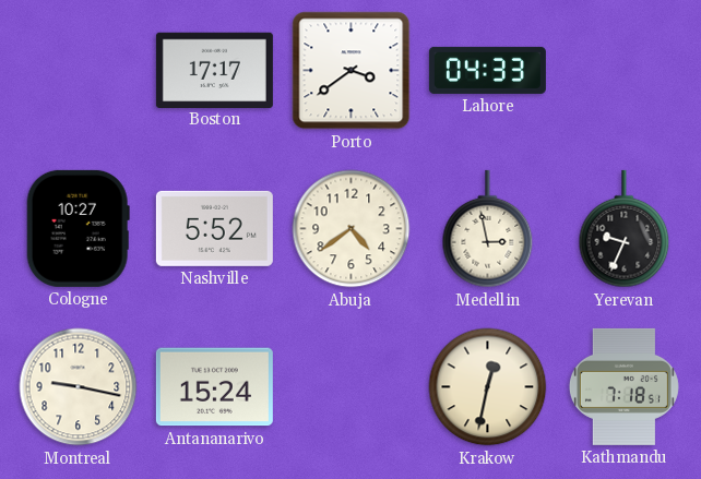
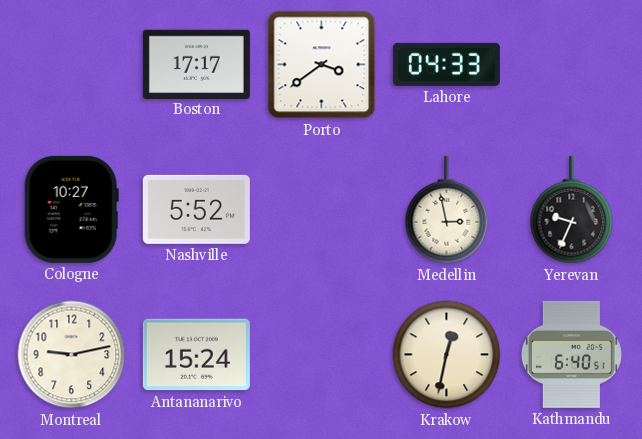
Abuja: 4:39 -> none (352, 229)
Montreal: 9:17 -> 9:13 (72, 355)
Kathmandu: 7:18 -> 6:40 (571, 354)
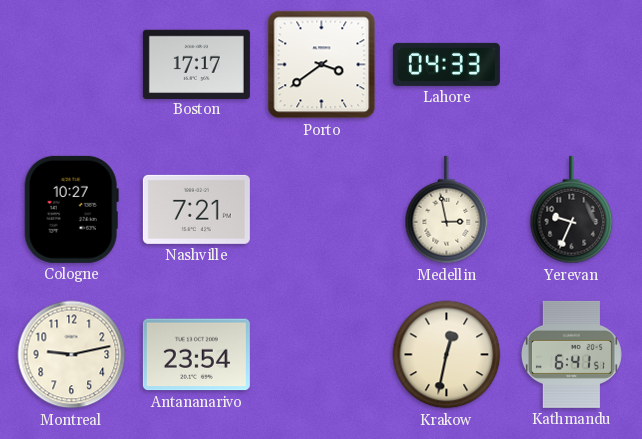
Nashville: 5:52 -> 7:21 (196, 209)
Antananarivo: 15:24 -> 23:54 (196, 355)
Kathmandu: 6:40 -> 6:41 (571, 354)
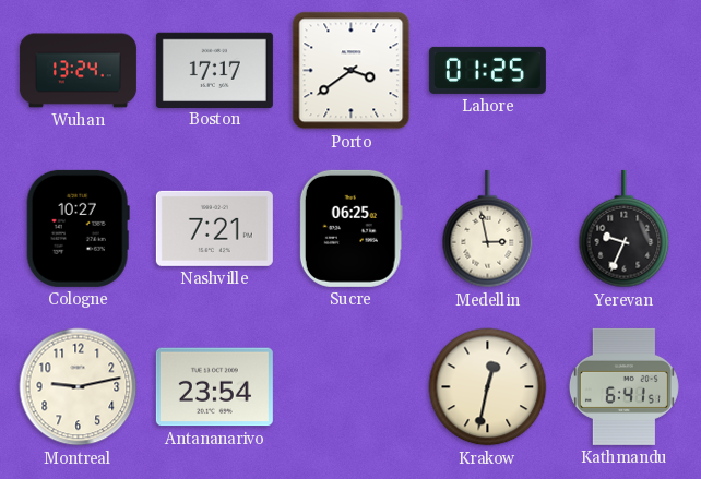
Wuhan: none -> 13:24 (78, 71)
Lahore: 04:33 -> 01:25 (487, 70)
Sucre: none -> 06:25 (350, 228)
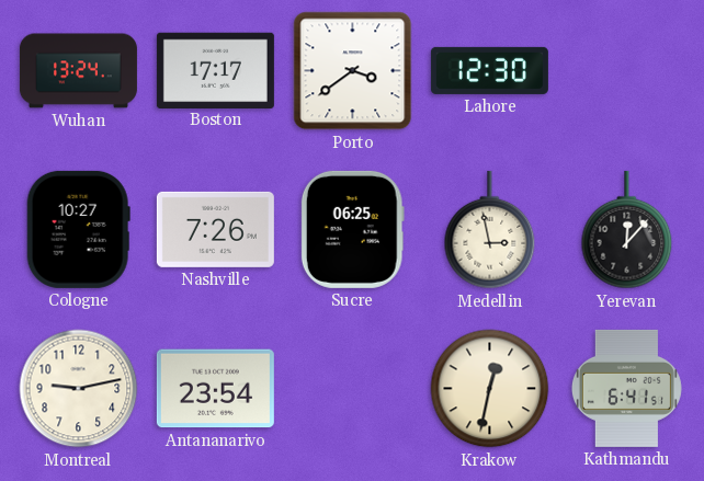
Lahore: 01:25 -> 12:30 (489, 70)
Nashville: 7:21 -> 7:26 (215, 229)
Yerevan: 9:34 -> 12:07 (627, 230)
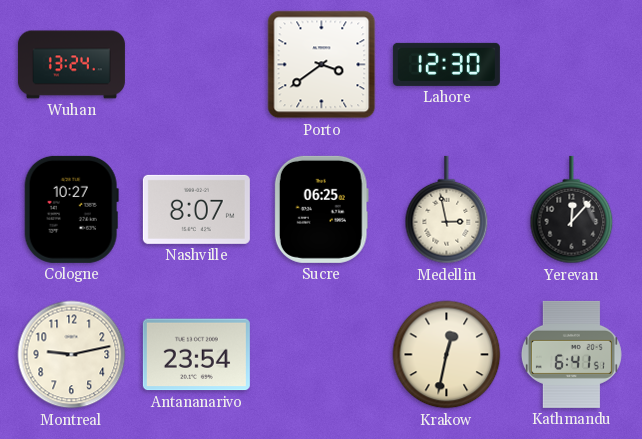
Boston: 17:17 -> none (215, 70)
Nashville: 7:26 -> 8:07 (196, 209)
